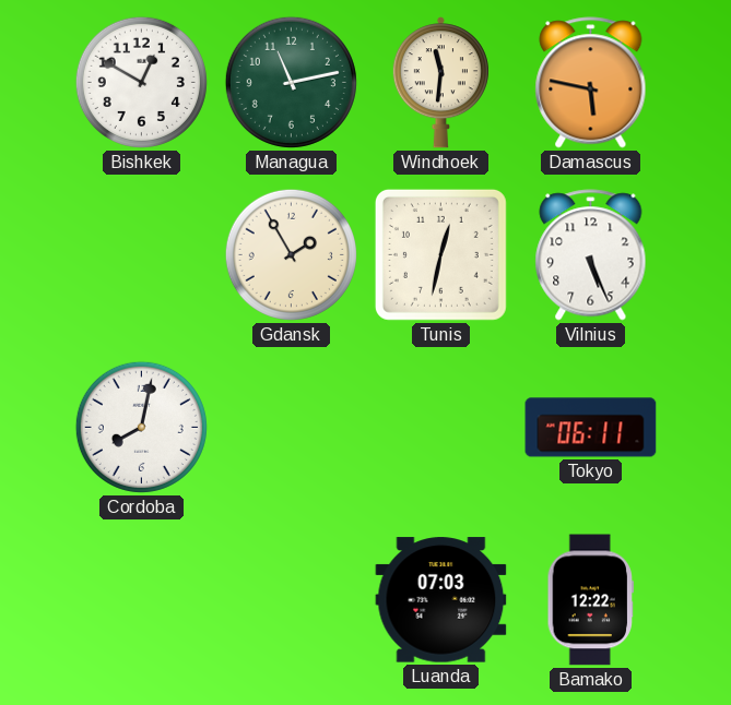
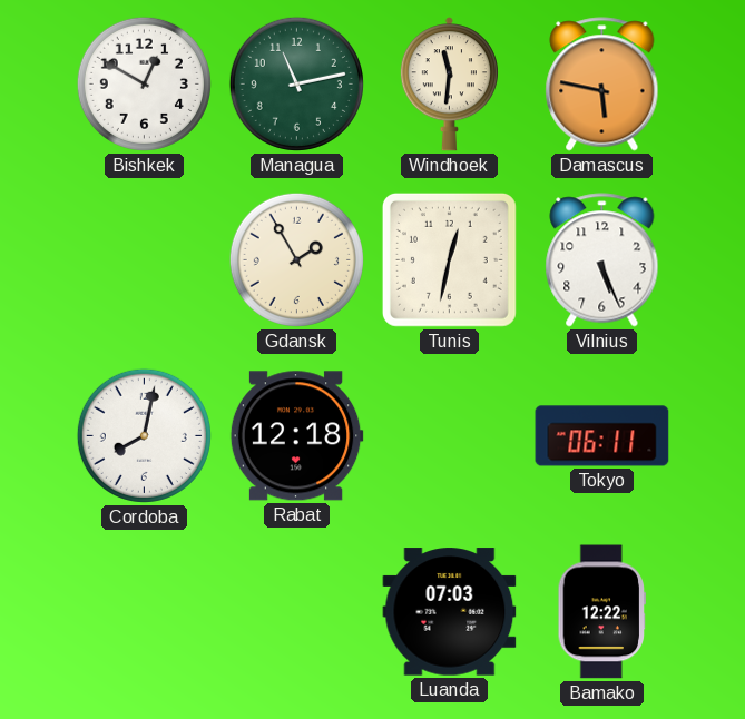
Rabat: none -> 12:18 (296, 436)
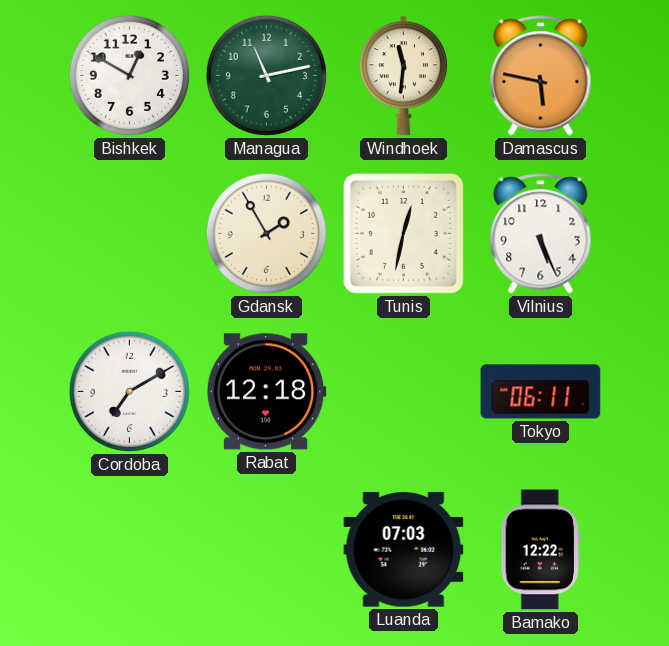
Cordoba: 8:02 -> 7:10 (129, 391)
